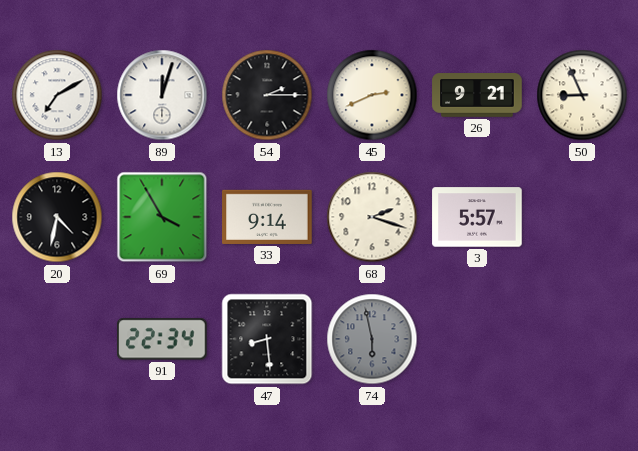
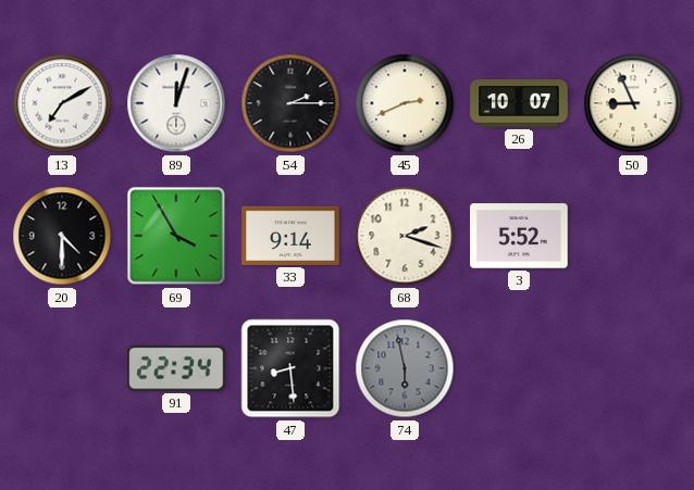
26: 9:21 -> 10:07 (519, 103)
20: 4:32 -> 4:30 (62, 236)
3: 5:57 -> 5:52 (519, 236)
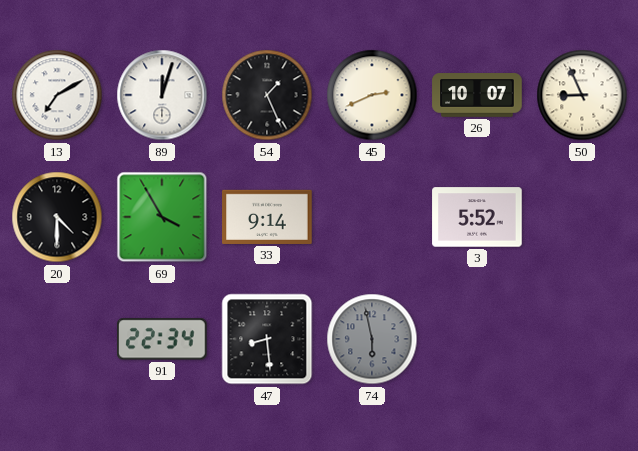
54: 2:15 -> 1:26 (267, 95)
68: 2:18 -> none (405, 236)
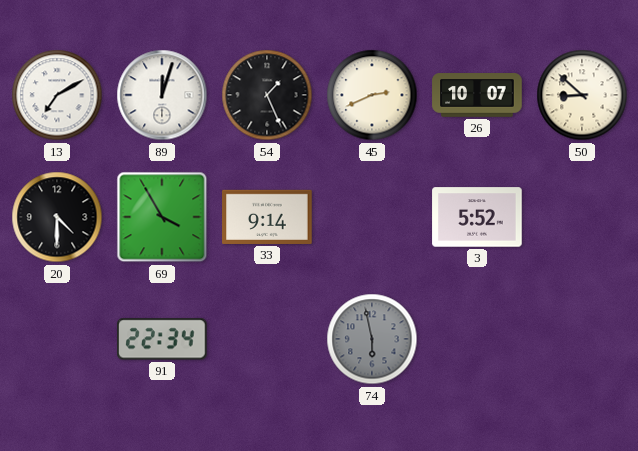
50: 8:56 -> 8:52 (582, 95)
47: 8:29 -> none (267, 339)
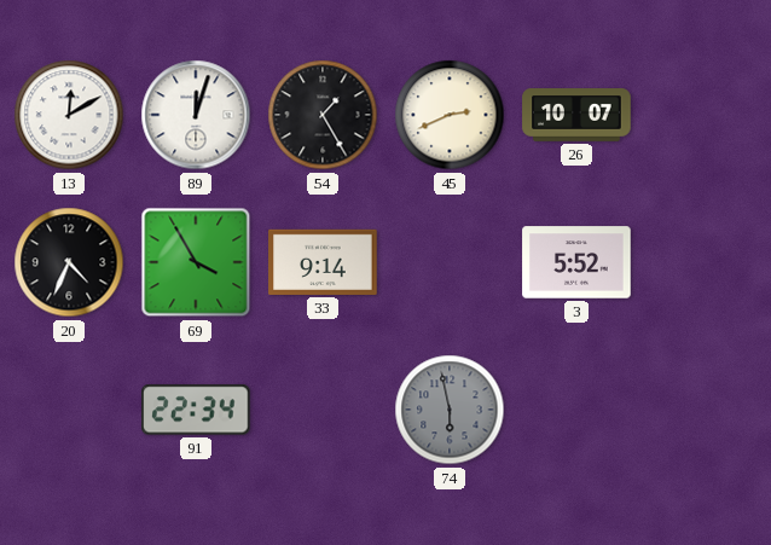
13: 7:10 -> 12:10 (69, 115)
54: 1:26 -> 1:25 (323, 115)
50: 8:52 -> none (582, 95)
20: 4:30 -> 4:34 (69, 262)
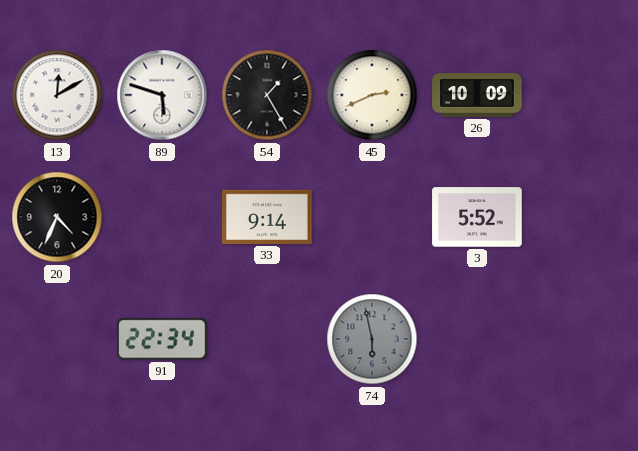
89: 12:03 -> 5:48 (162, 95)
26: 10:07 -> 10:09 (477, 95)
69: 3:55 -> none (196, 262)
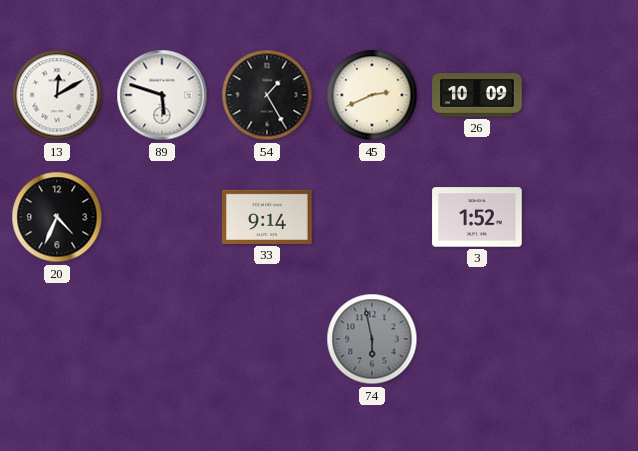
3: 5:52 -> 1:52 (477, 217)
91: 22:34 -> none (162, 339)
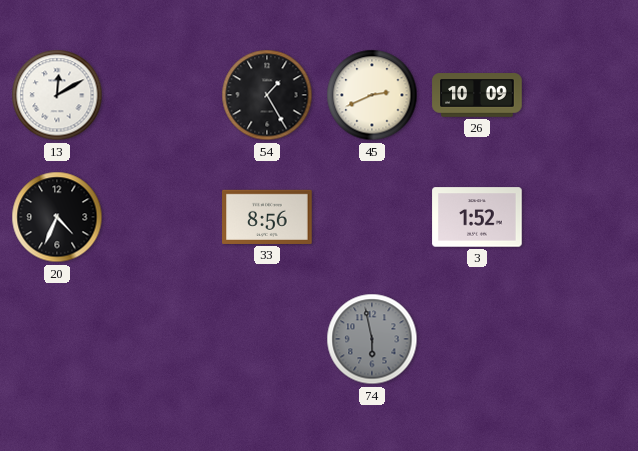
89: 5:48 -> none (162, 95)
33: 9:14 -> 8:56 (267, 217)
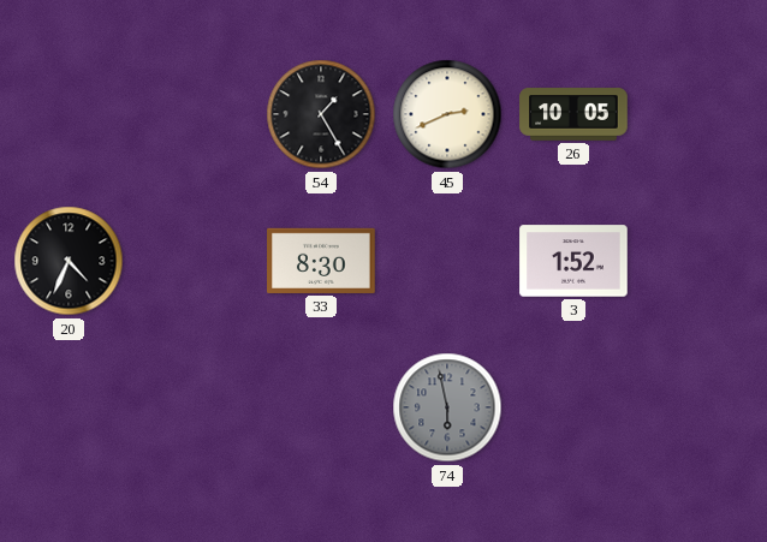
13: 12:10 -> none (57, 95)
26: 10:09 -> 10:05 (573, 114)
33: 8:56 -> 8:30 (321, 261)
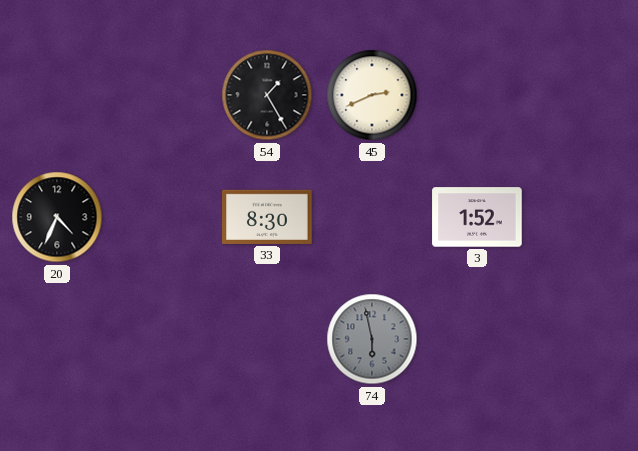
26: 10:05 -> none (573, 114)
